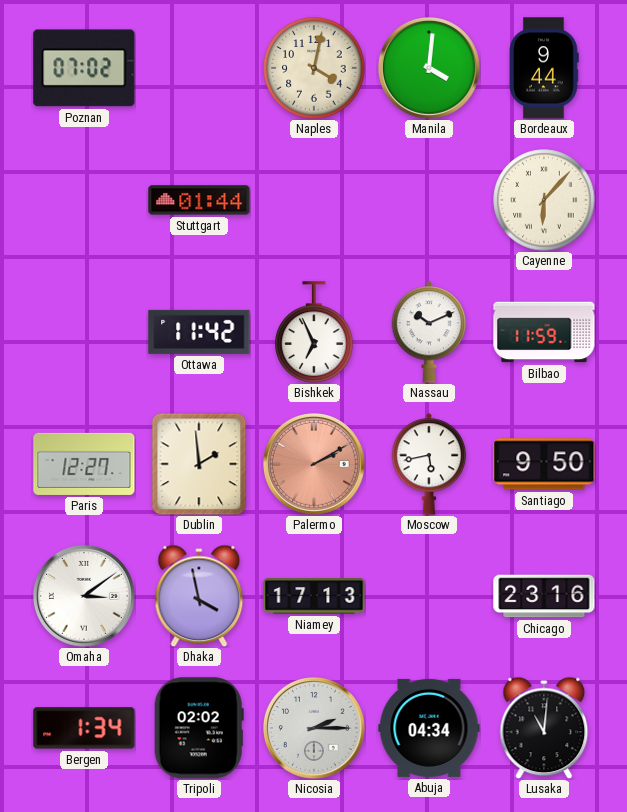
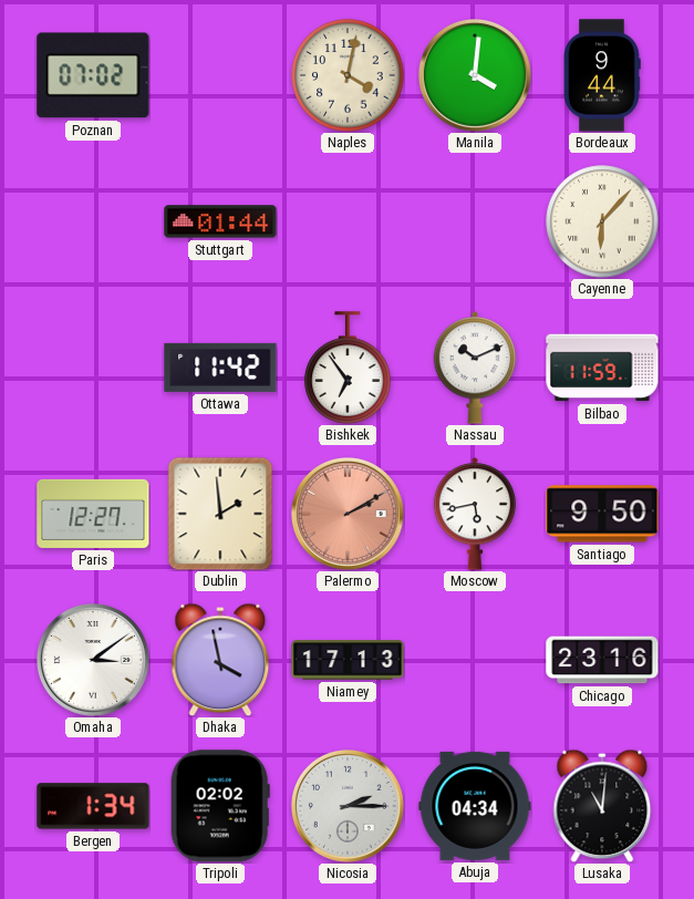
Bishkek: 6:56 -> 6:54 (348, 368)
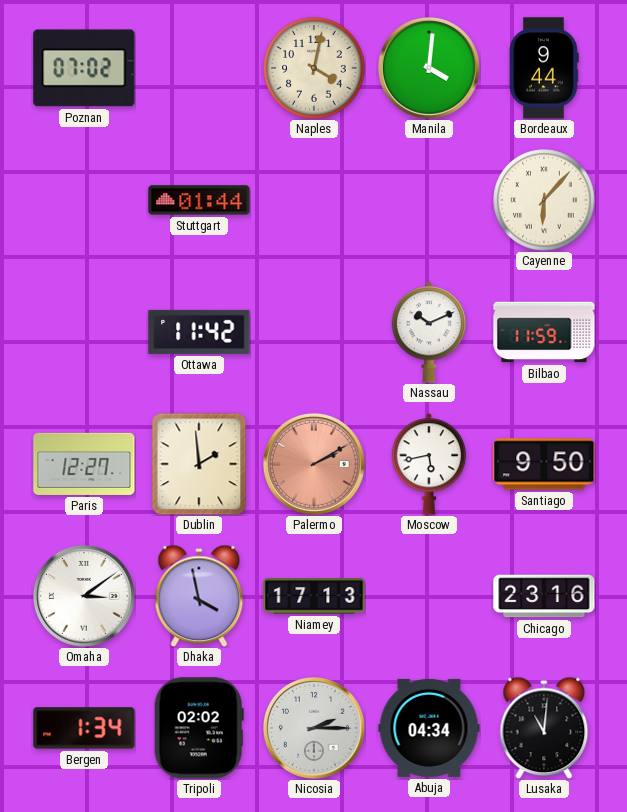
Bishkek: 6:54 -> none (348, 368)
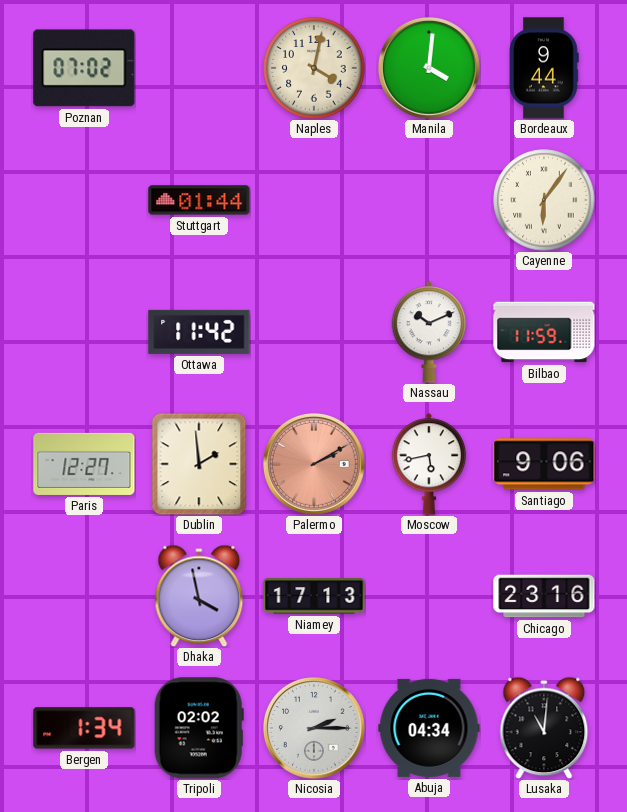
Cayenne: 6:07 -> 6:06 (544, 200)
Santiago: 9:50 -> 9:06 (544, 464)
Omaha: 3:09 -> none (85, 597)
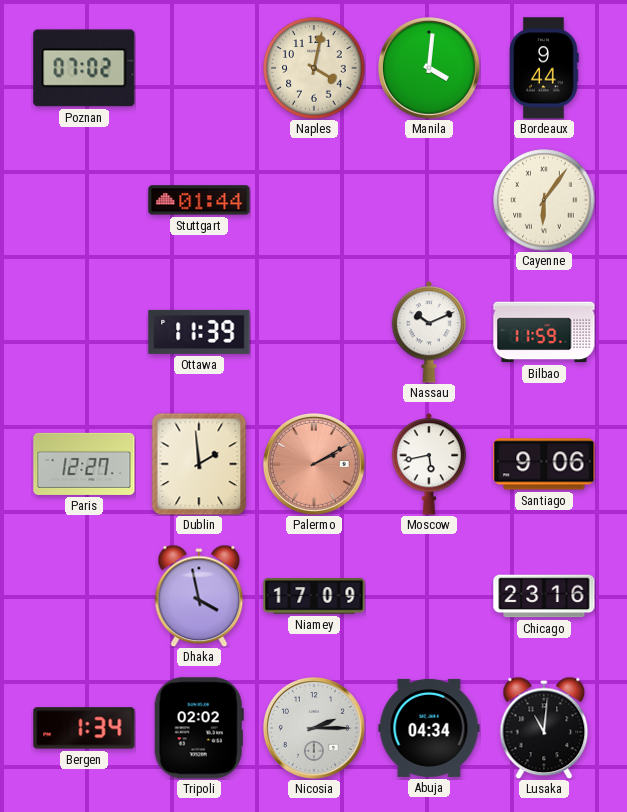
Ottawa: 11:42 -> 11:39 (199, 332)
Niamey: 17:13 -> 17:09 (314, 596)
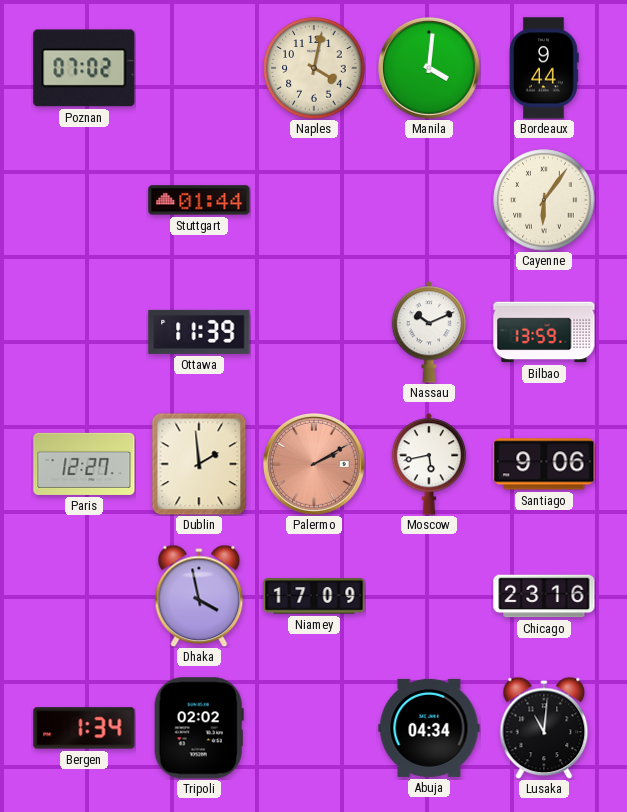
Bilbao: 11:59 -> 13:59 (544, 332)
Nicosia: 2:15 -> none (315, 729)
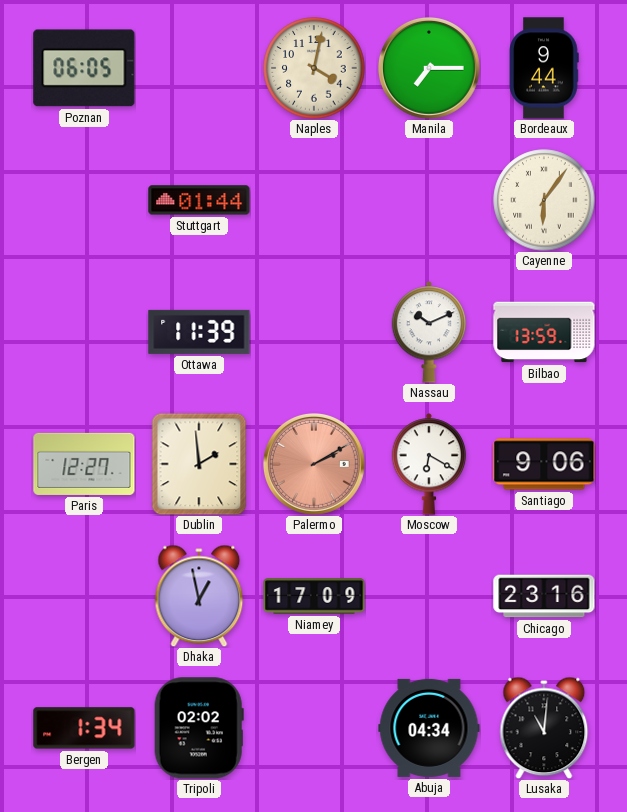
Poznan: 07:02 -> 06:05 (84, 68)
Manila: 4:01 -> 7:15 (430, 69)
Moscow: 5:43 -> 6:20 (429, 464)
Dhaka: 3:58 -> 12:58 (199, 596)
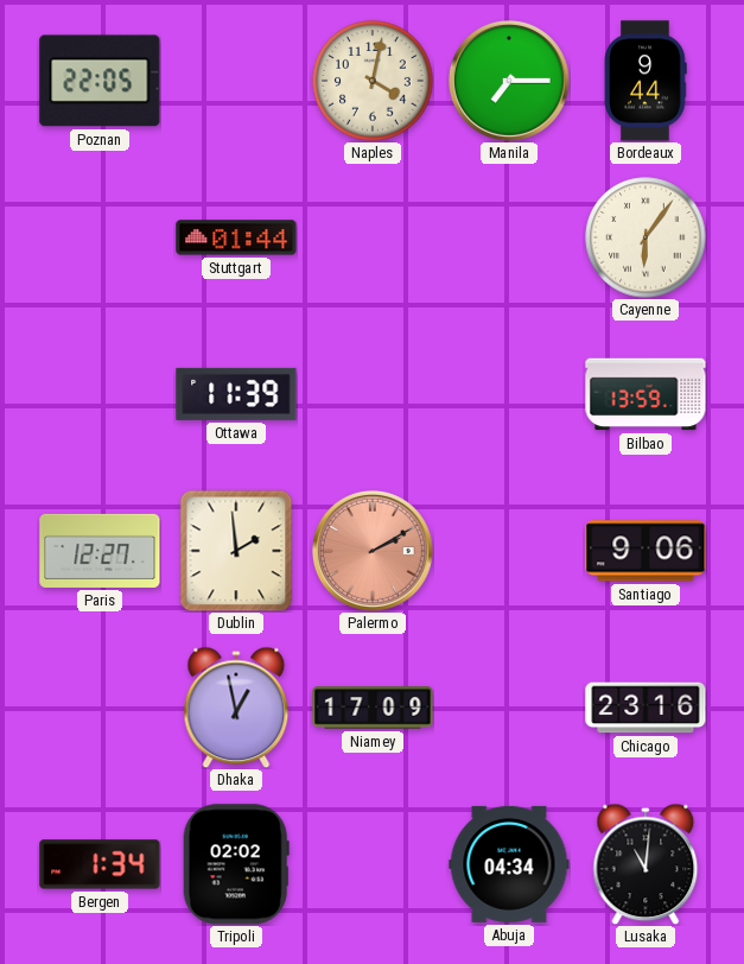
Poznan: 06:05 -> 22:05 (100, 81)
Nassau: 10:11 -> none (429, 332)
Moscow: 6:20 -> none (429, 464)
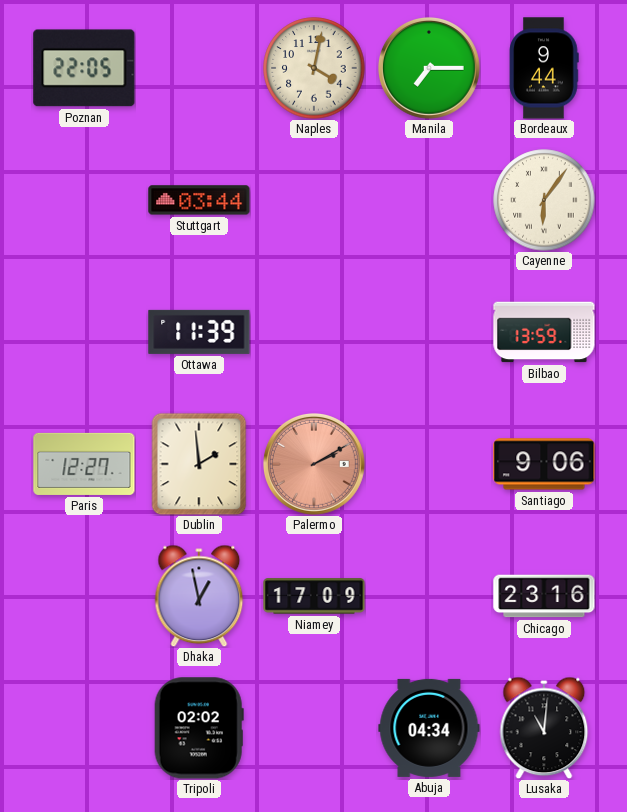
Stuttgart: 01:44 -> 03:44 (199, 200)
Bergen: 1:34 -> none (100, 864)
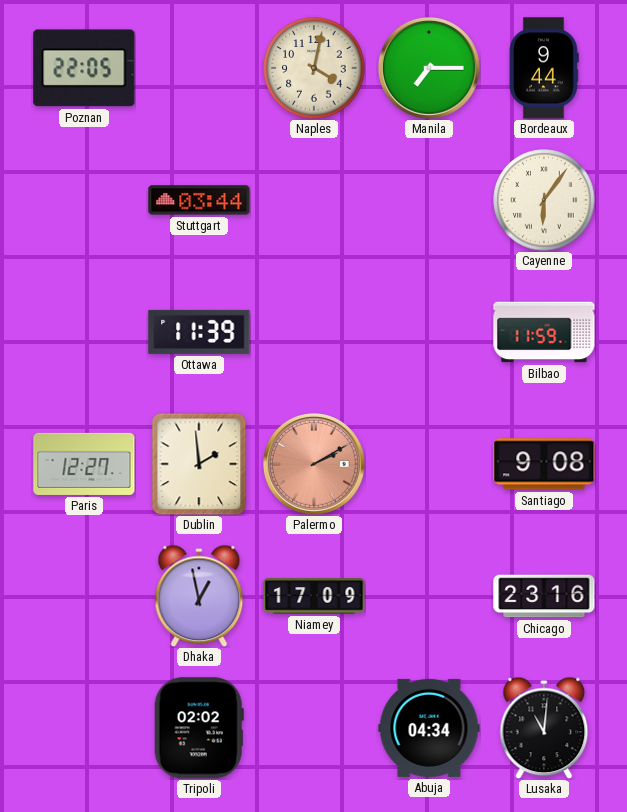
Bilbao: 13:59 -> 11:59 (544, 332)
Santiago: 9:06 -> 9:08 (544, 464)
